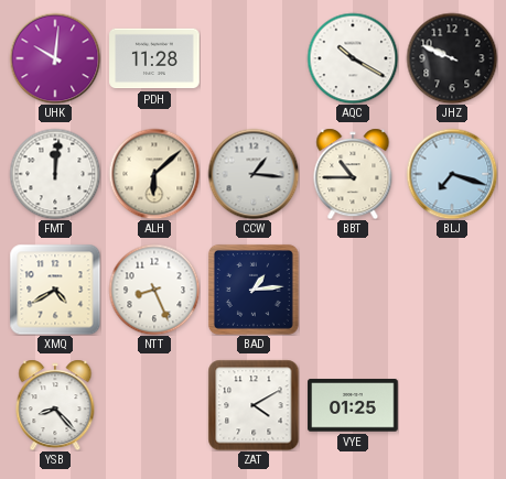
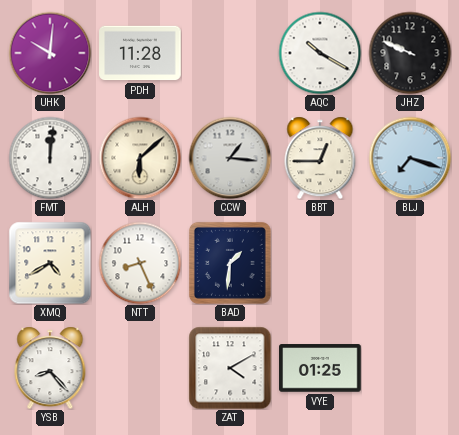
BBT: 10:45 -> 12:45 (320, 158)
BAD: 1:14 -> 1:31 (230, 263)
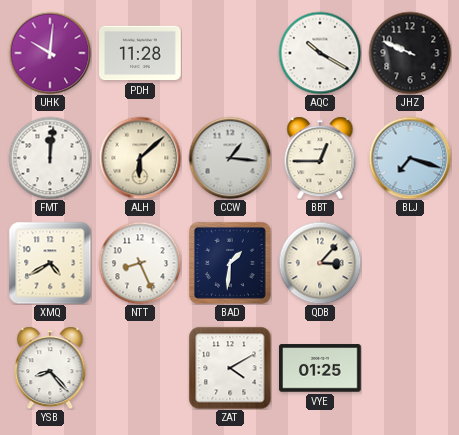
QDB: none -> 3:07 (320, 263)
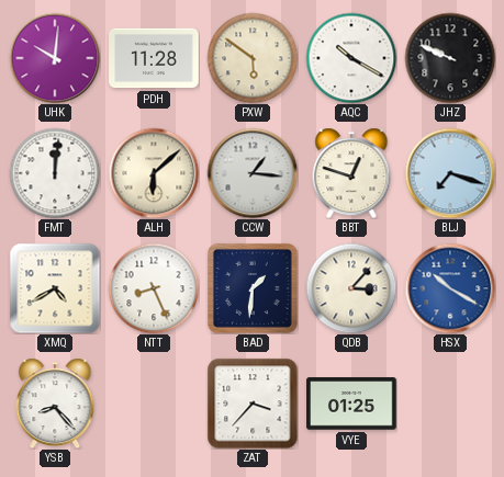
PXW: none -> 5:51 (253, 58)
BBT: 12:45 -> 12:48 (351, 173)
HSX: none -> 10:20 (450, 288)
ZAT: 4:10 -> 3:37 (253, 404)
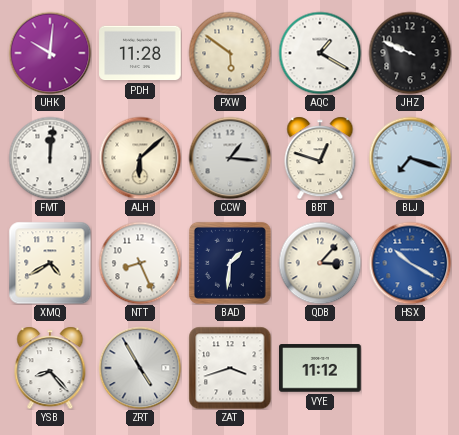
AQC: 10:20 -> 1:20 (320, 53)
ZRT: none -> 4:55 (140, 368)
ZAT: 3:37 -> 3:42 (230, 368)
VYE: 01:25 -> 11:12 (320, 368)
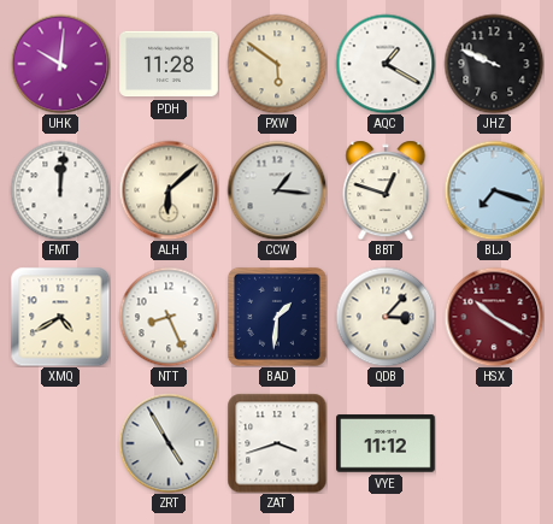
HSX dial: blue -> burgundy (494, 317)
YSB: 8:23 -> none (50, 368)
